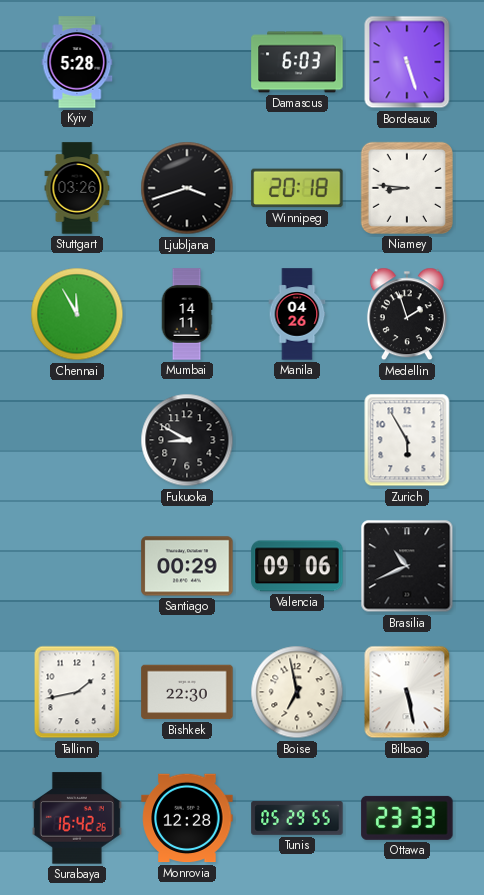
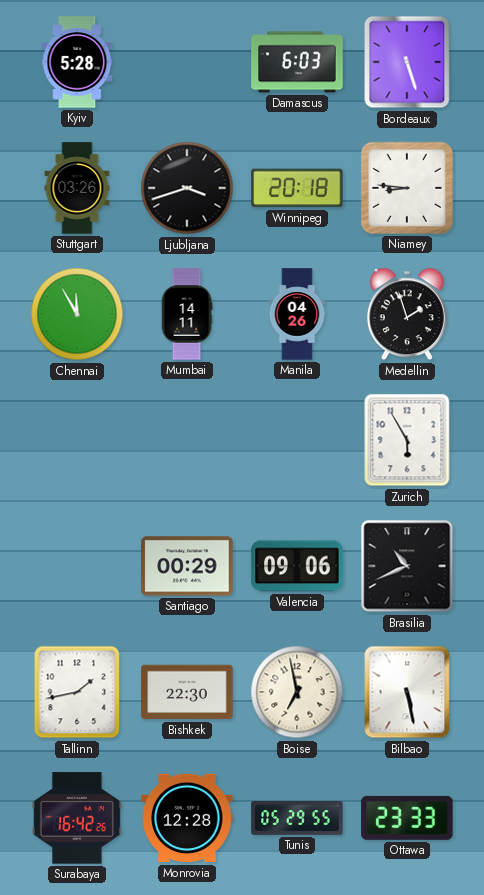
Fukuoka: 8:50 -> none (187, 440)
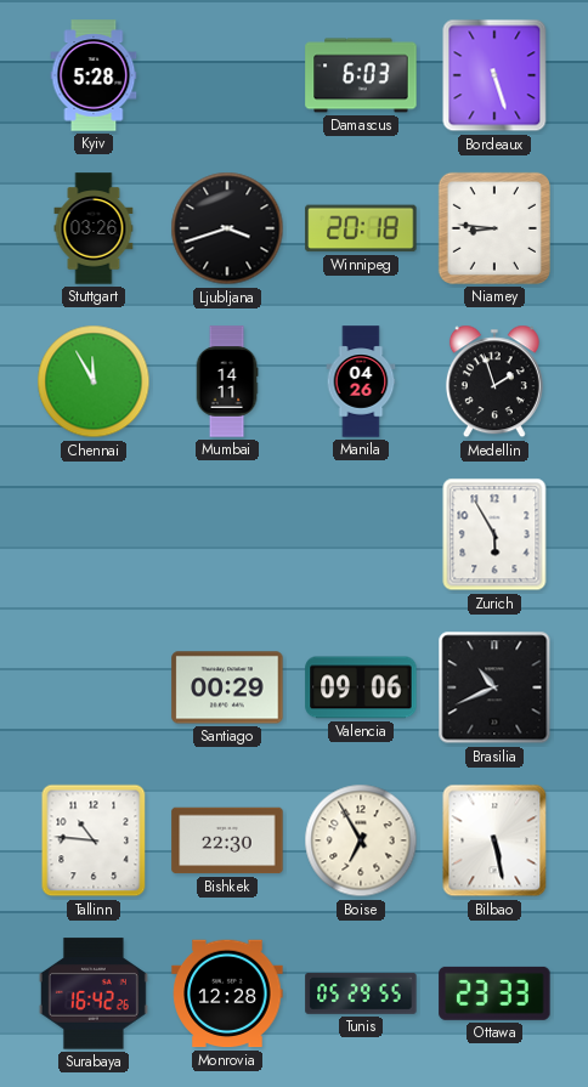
Tallinn: 1:43 -> 10:46 (94, 840)
Boise: 6:58 -> 6:55 (361, 840)
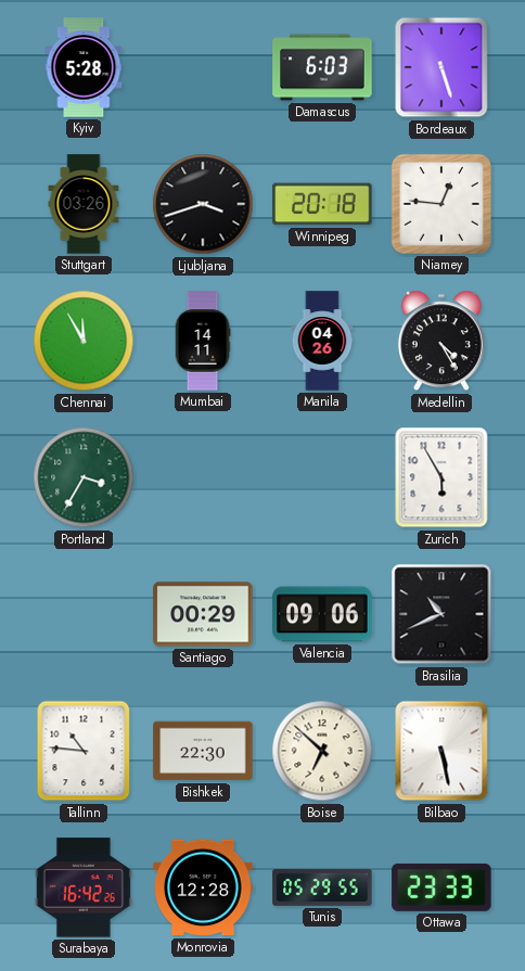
Niamey: 8:46 -> 12:46 (441, 204)
Medellin: 1:57 -> 4:25 (441, 341)
Portland: none -> 3:35 (84, 477)
Boise: 6:55 -> 6:52 (322, 751)
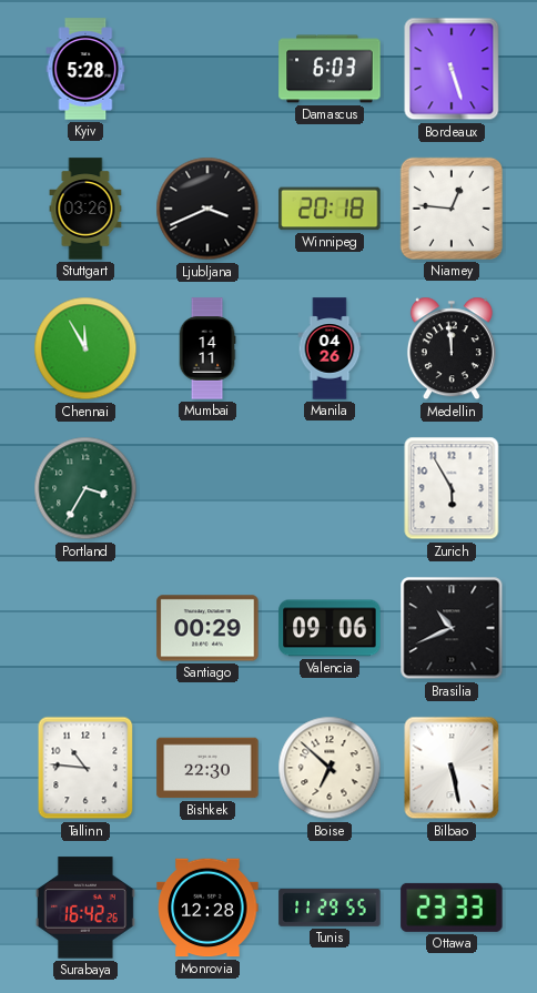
Ljubljana: 3:42 -> 3:41 (207, 209)
Medellin: 4:25 -> 11:59 (452, 348)
Tunis: 05:29 -> 11:29 (330, 908)
